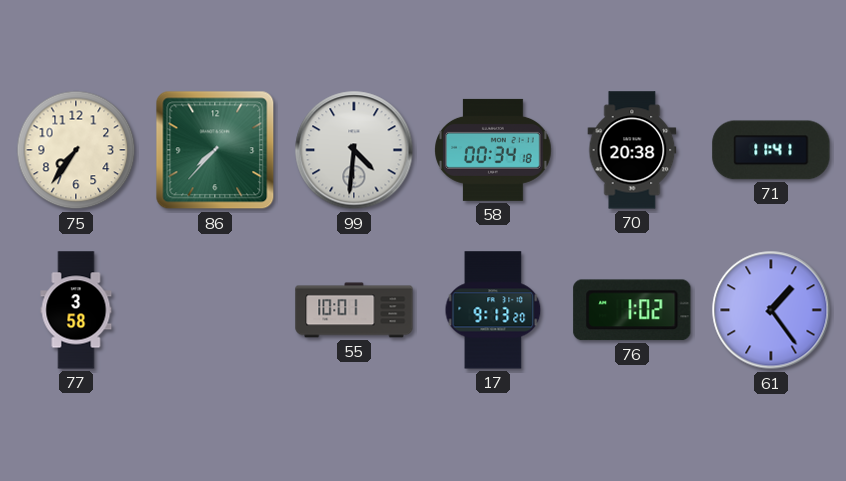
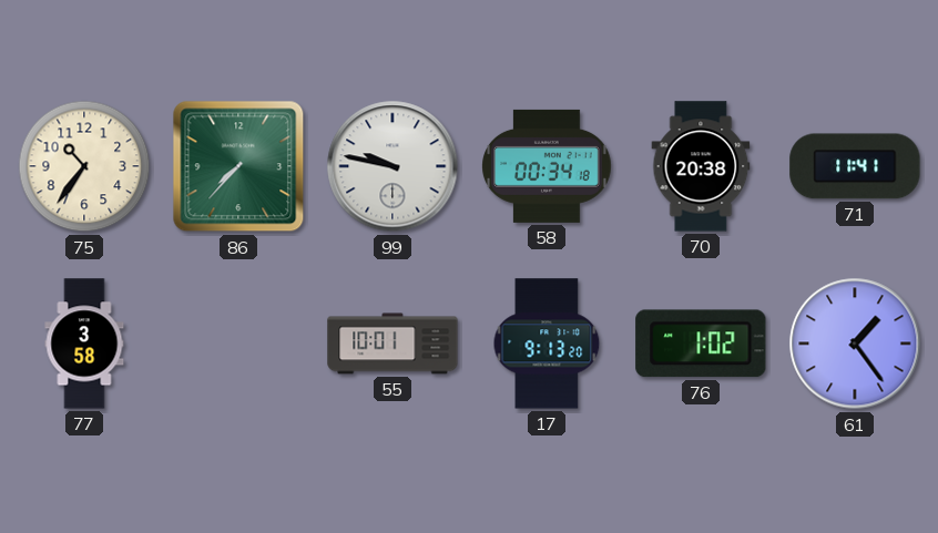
75: 7:36 -> 10:36 (84, 166)
99: 4:31 -> 9:47 (392, 166)
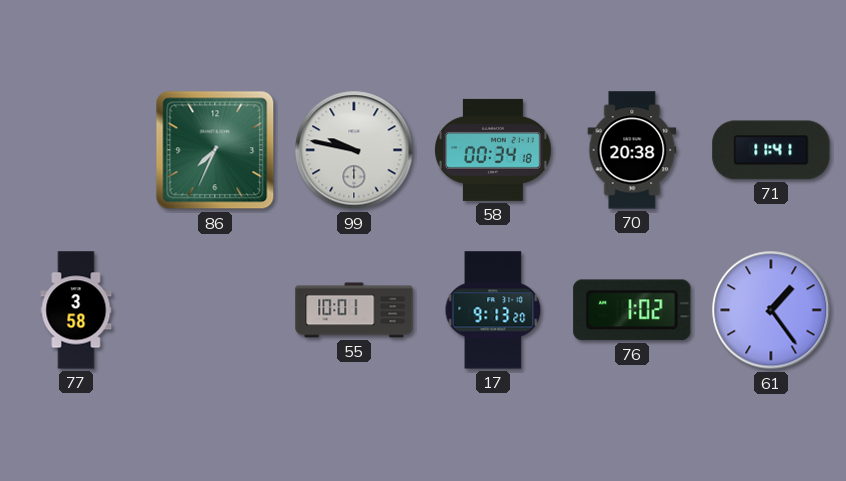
75: 10:36 -> none (84, 166)
86: 7:37 -> 7:34 (215, 150)
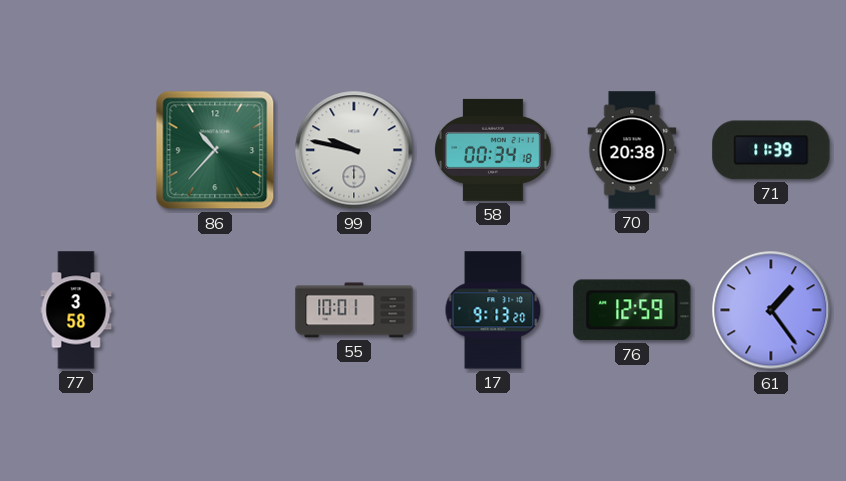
86: 7:34 -> 10:37 (215, 150)
71: 11:41 -> 11:39 (771, 150)
76: 1:02 -> 12:59 (632, 310)
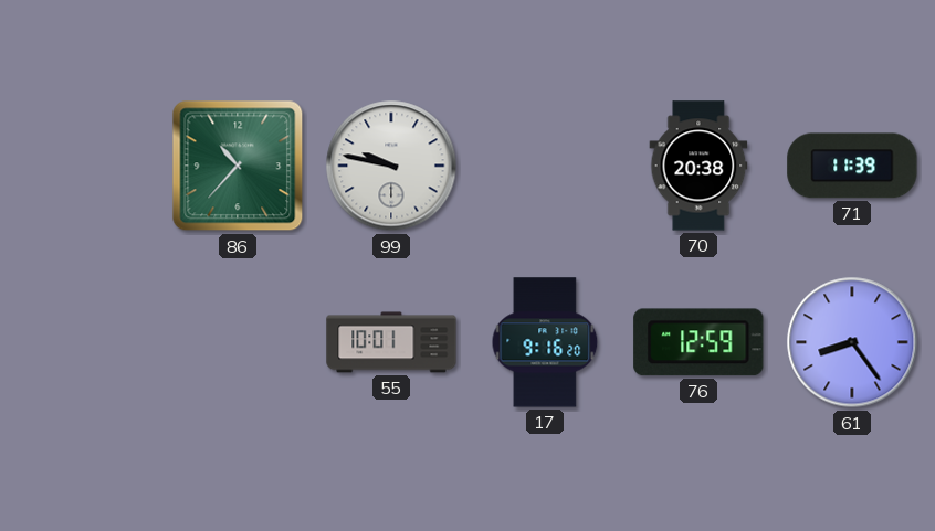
58: 00:34 -> none (493, 150)
77: 3:58 -> none (76, 310)
17: 9:13 -> 9:16 (545, 342)
61: 1:24 -> 8:24 (852, 342)
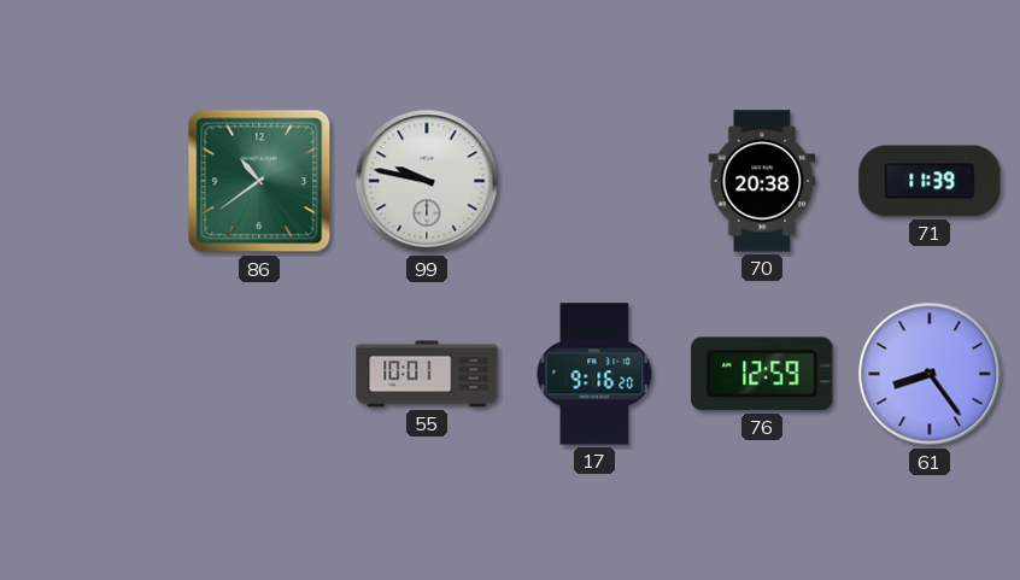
86: 10:37 -> 10:39 (259, 181)
